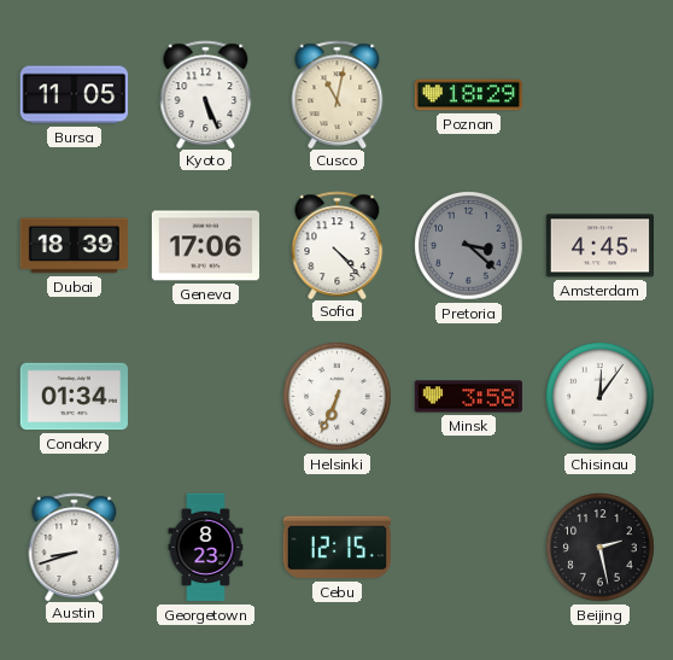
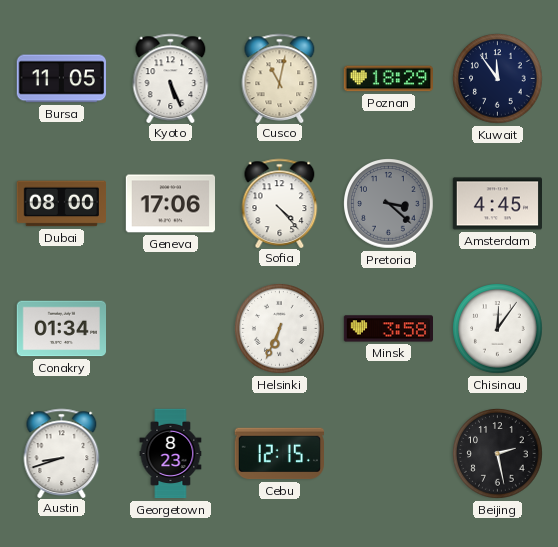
Kuwait: none -> 11:54 (498, 79)
Dubai: 18:39 -> 08:00 (61, 204)
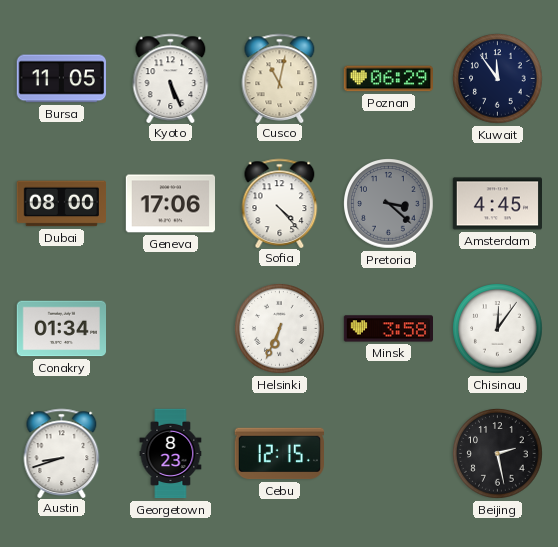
Poznan: 18:29 -> 06:29 (389, 79)
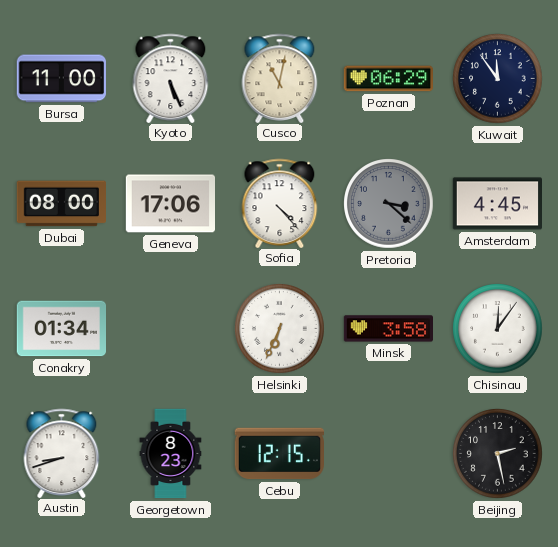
Bursa: 11:05 -> 11:00 (61, 79)
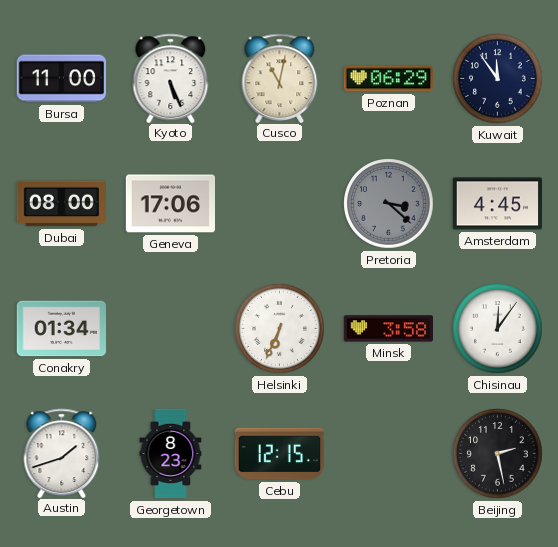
Sofia: 4:23 -> none (280, 203)
Austin: 8:42 -> 1:42 (62, 453)
